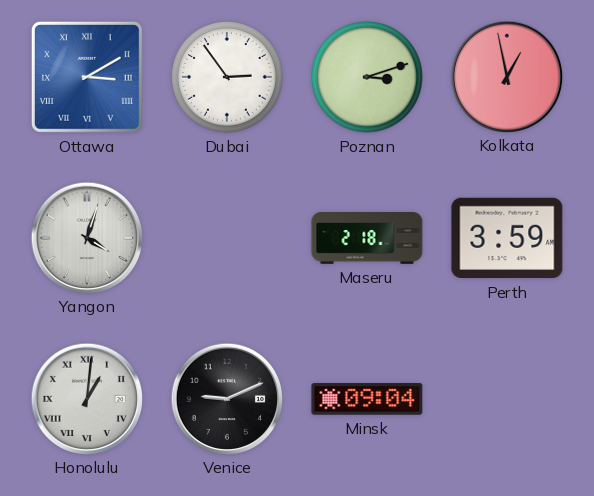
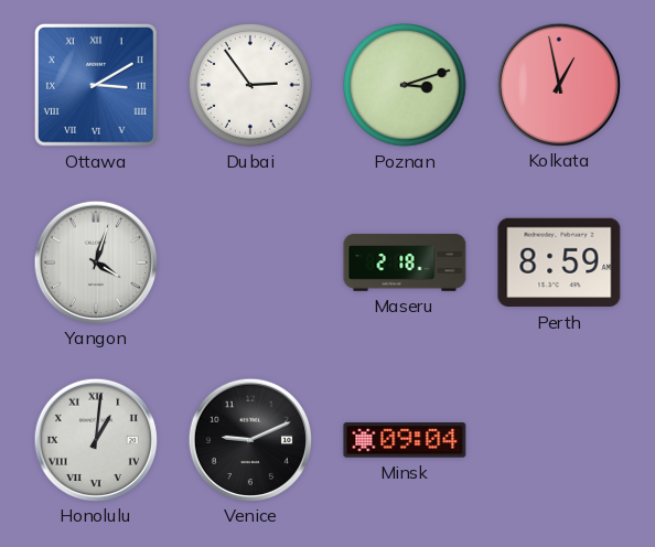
Perth: 3:59 -> 8:59 (559, 262)
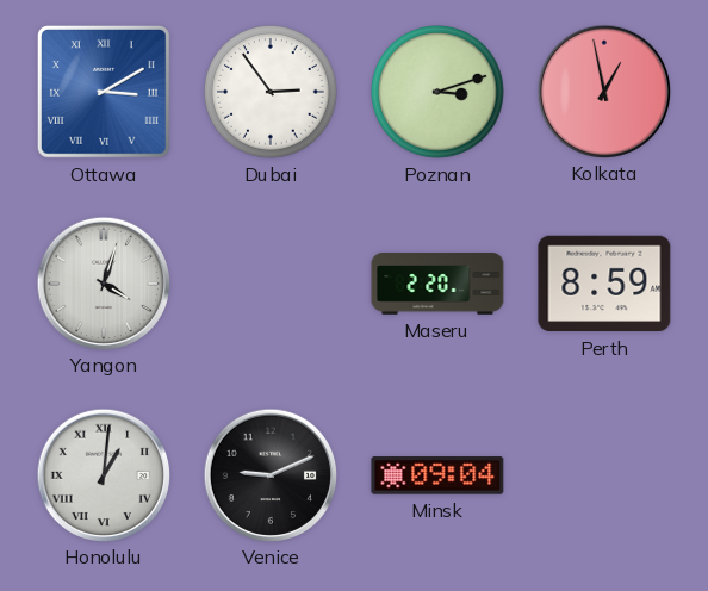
Maseru: 2:18 -> 2:20 (437, 284)
